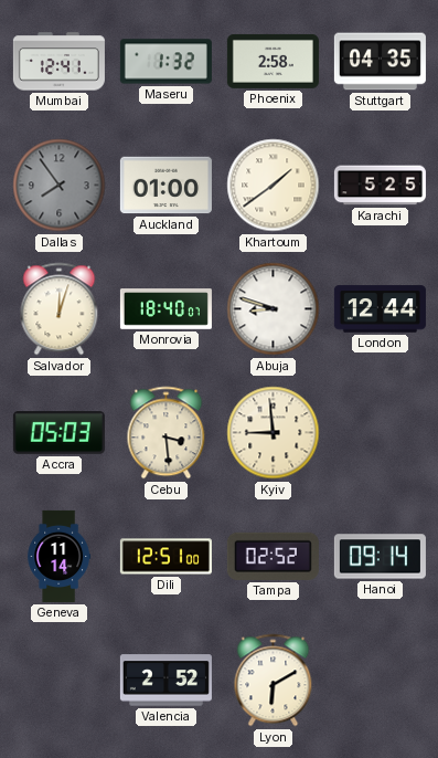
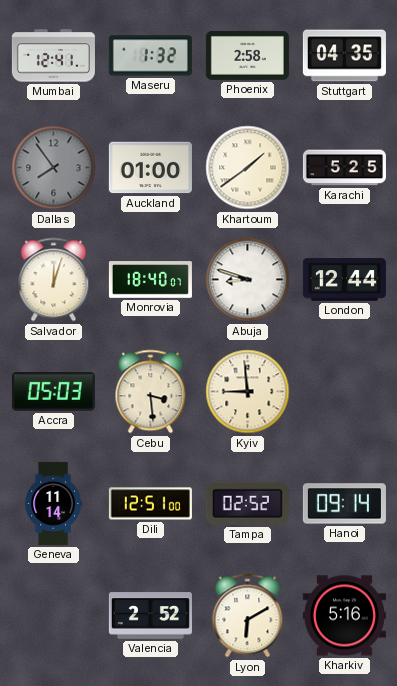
Kharkiv: none -> 5:16 (344, 616)
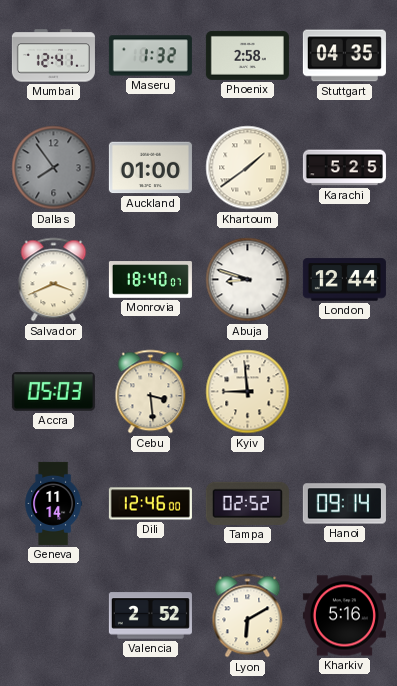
Salvador: 12:03 -> 3:41 (54, 280)
Dili: 12:51 -> 12:46 (150, 504)
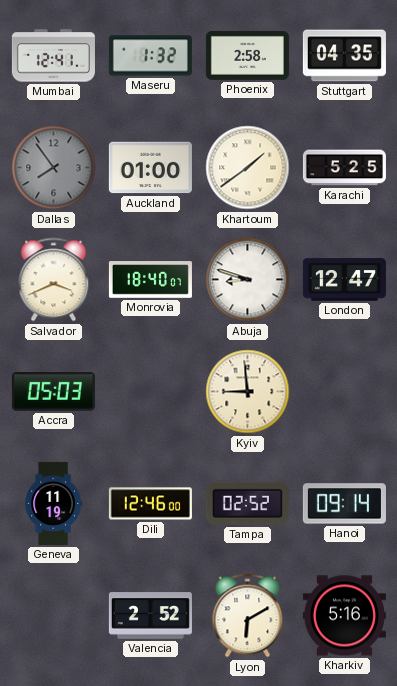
London: 12:44 -> 12:47 (344, 280)
Cebu: 3:29 -> none (151, 392)
Geneva: 11:14 -> 11:19 (54, 503)
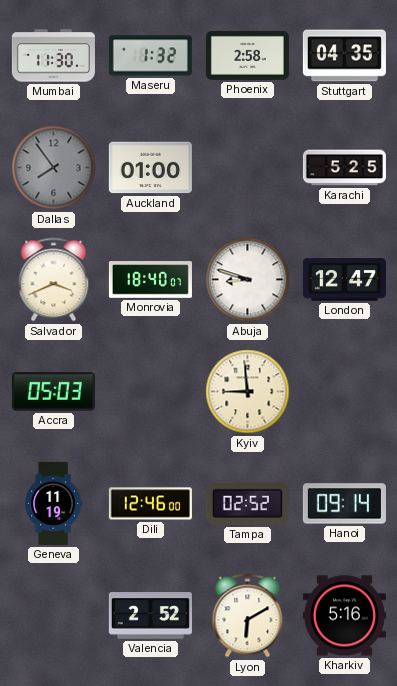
Mumbai: 12:41 -> 11:30 (53, 56)
Khartoum: 1:39 -> none (248, 168)
